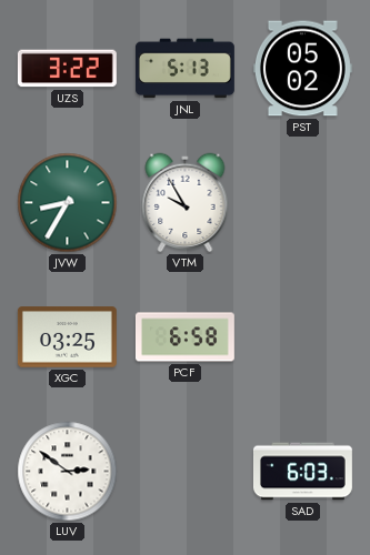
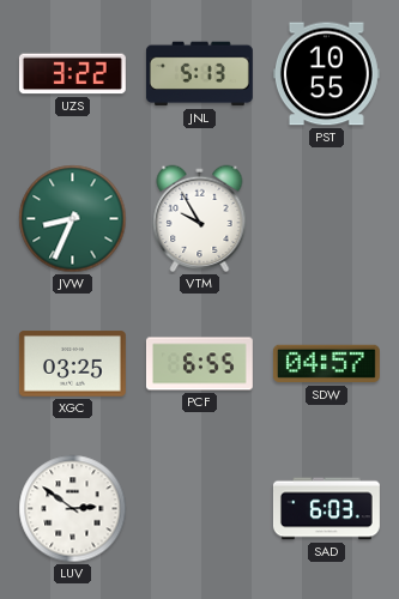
PST: 05:02 -> 10:55 (326, 74)
JVW: 8:35 -> 8:34 (73, 219)
PCF: 6:58 -> 6:55 (199, 364)
SDW: none -> 04:57 (326, 364)
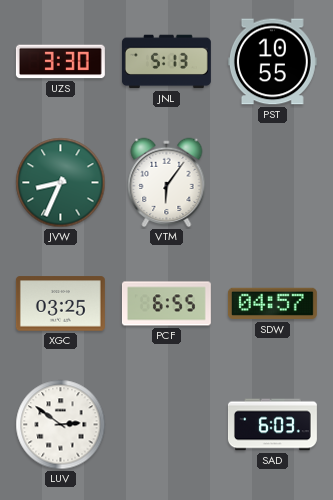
UZS: 3:22 -> 3:30 (60, 62)
VTM: 9:55 -> 6:06 (167, 183)
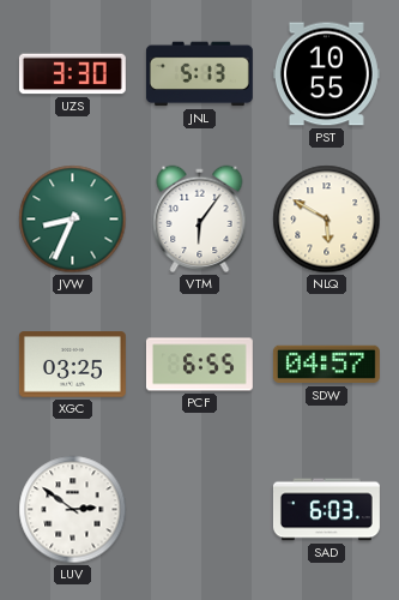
NLQ: none -> 5:50 (327, 220)
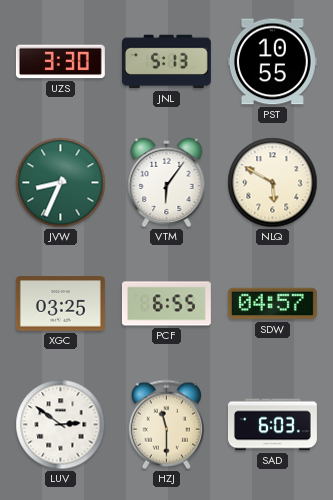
HZJ: none -> 11:30 (166, 425)
